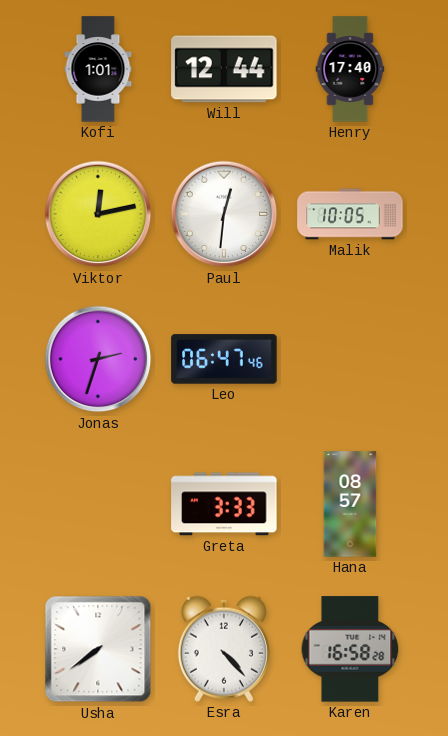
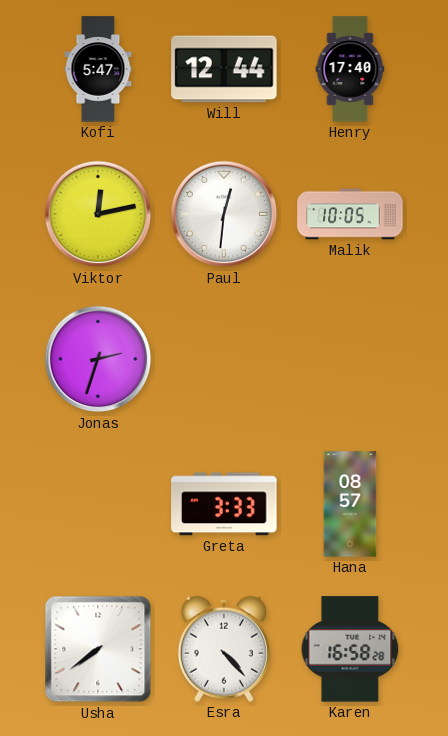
Kofi: 1:01 -> 5:47 (98, 69)
Leo: 06:47 -> none (224, 359)
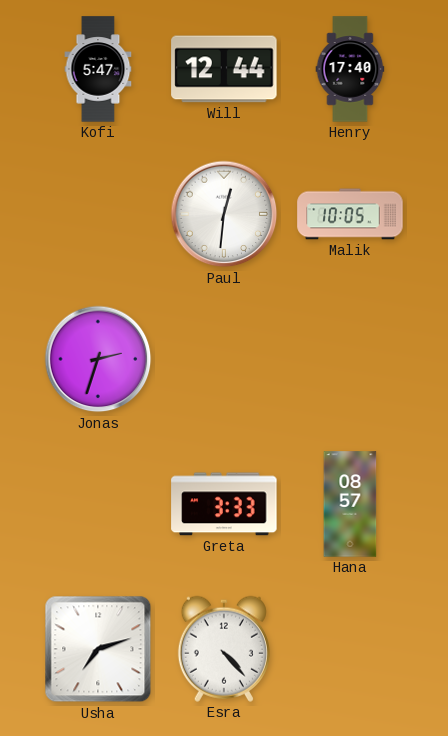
Viktor: 12:13 -> none (98, 214)
Usha: 7:39 -> 7:12 (98, 649)
Karen: 16:58 -> none (350, 649)
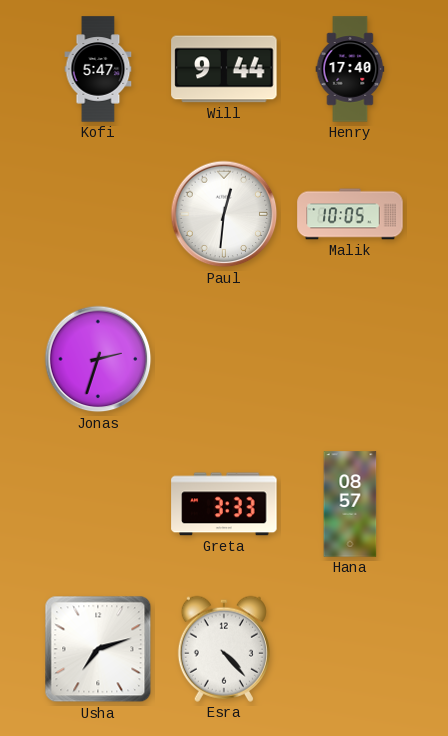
Will: 12:44 -> 9:44 (224, 69)
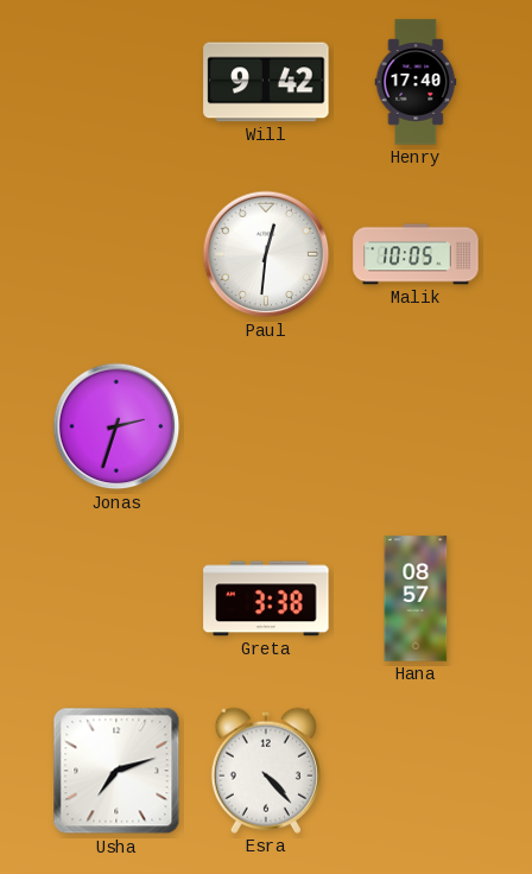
Kofi: 5:47 -> none (98, 69)
Will: 9:44 -> 9:42 (266, 82)
Greta: 3:33 -> 3:38 (266, 598)
